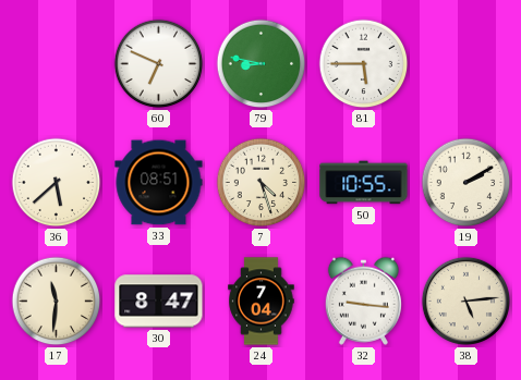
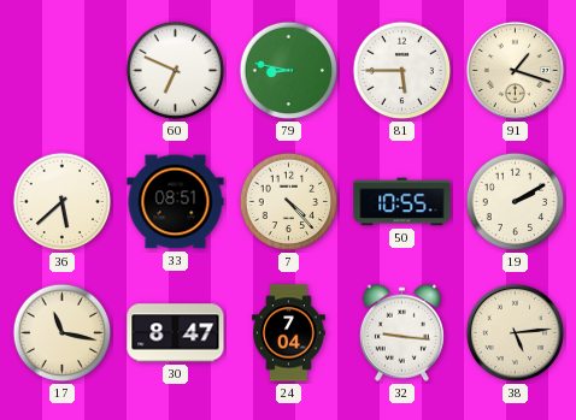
91: none -> 1:18 (515, 70)
7: 4:27 -> 4:23 (289, 202)
17: 11:31 -> 11:17 (63, 333)
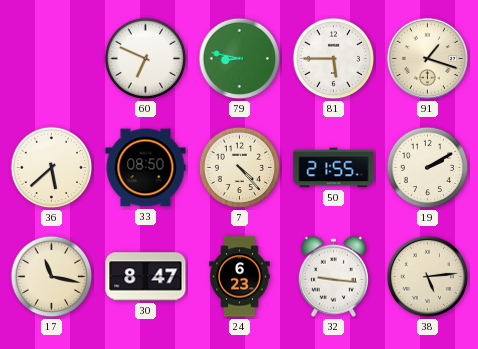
33: 08:51 -> 08:50 (146, 168)
50: 10:55 -> 21:55 (334, 168)
24: 7:04 -> 6:23 (240, 277)
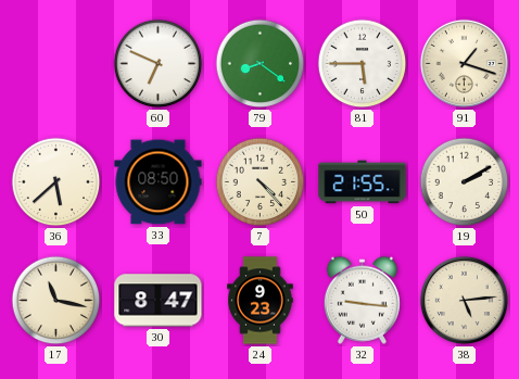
79: 8:47 -> 8:21 (261, 64)
24: 6:23 -> 9:23 (261, 301)
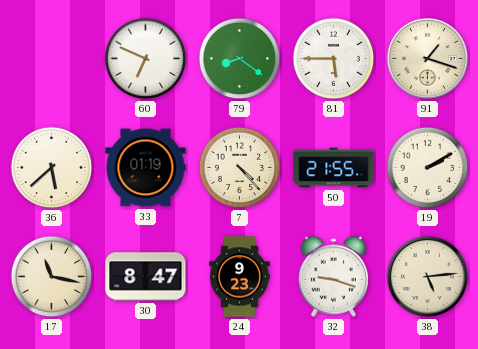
33: 08:50 -> 01:19 (146, 168)
32: 9:16 -> 9:18 (333, 276)
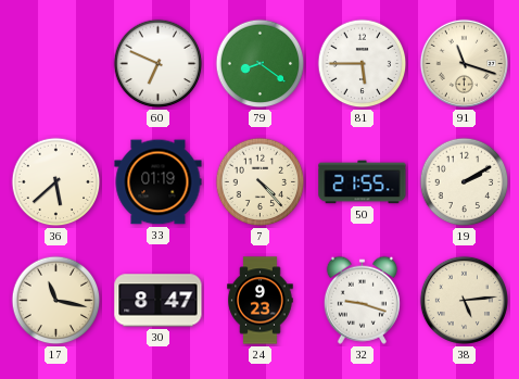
91: 1:18 -> 11:18 (464, 63)
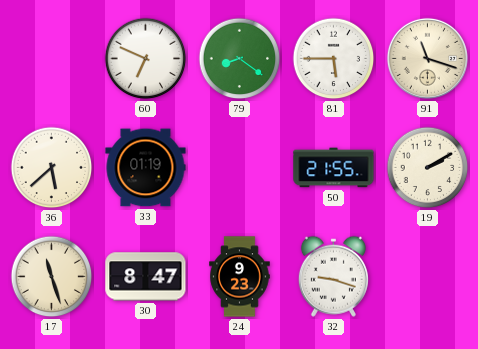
7: 4:23 -> none (261, 182)
17: 11:17 -> 11:27 (52, 277)
38: 5:14 -> none (464, 300)
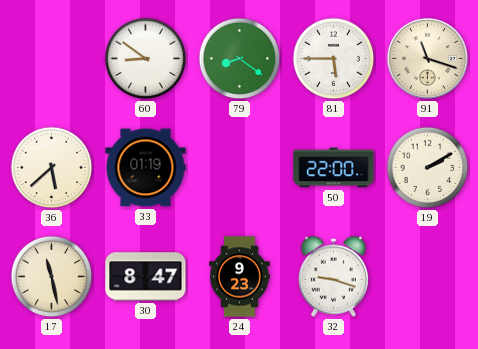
60: 6:49 -> 8:51 (146, 59)
50: 21:55 -> 22:00 (334, 168)
17: 11:27 -> 11:28 (52, 277)
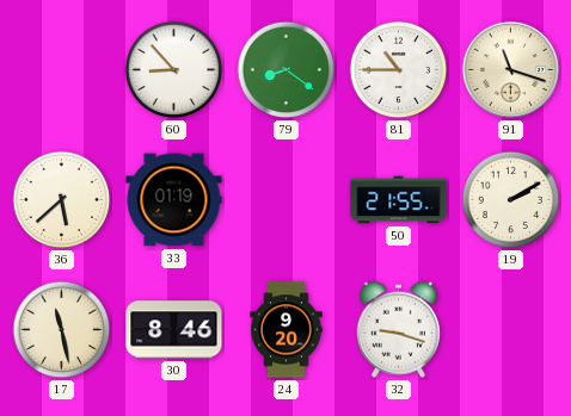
60: 8:51 -> 8:53 (174, 70)
81: 5:45 -> 10:45 (399, 70)
50: 22:00 -> 21:55 (399, 200)
30: 8:47 -> 8:46 (174, 330)
24: 9:23 -> 9:20 (287, 330)
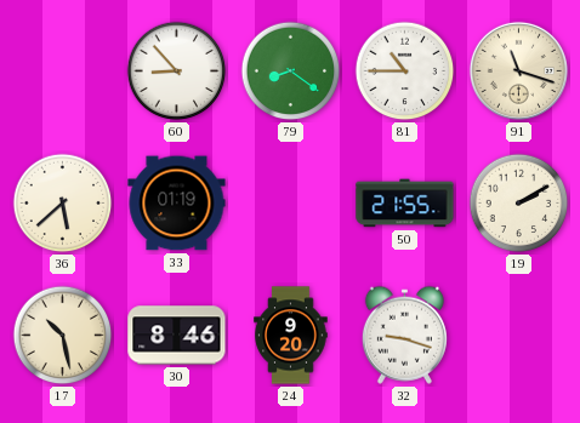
17: 11:28 -> 10:28 (63, 336)
